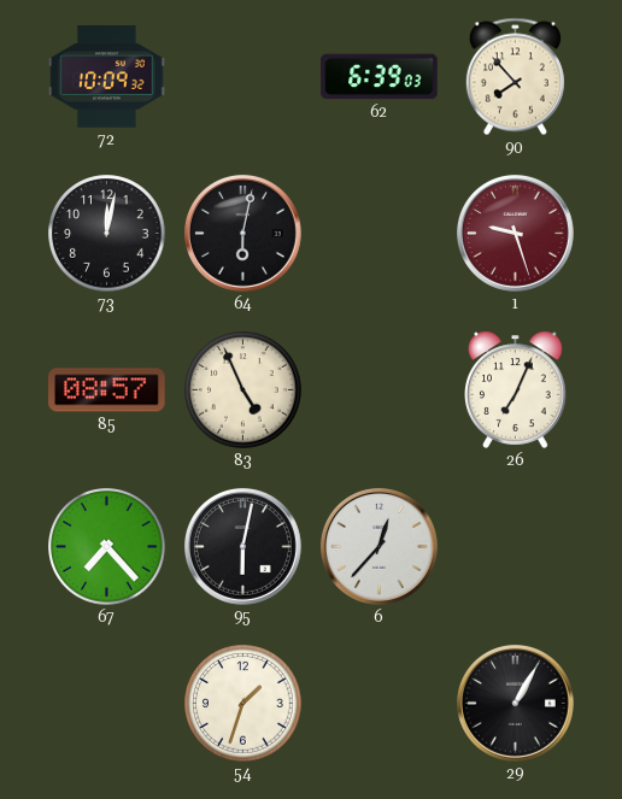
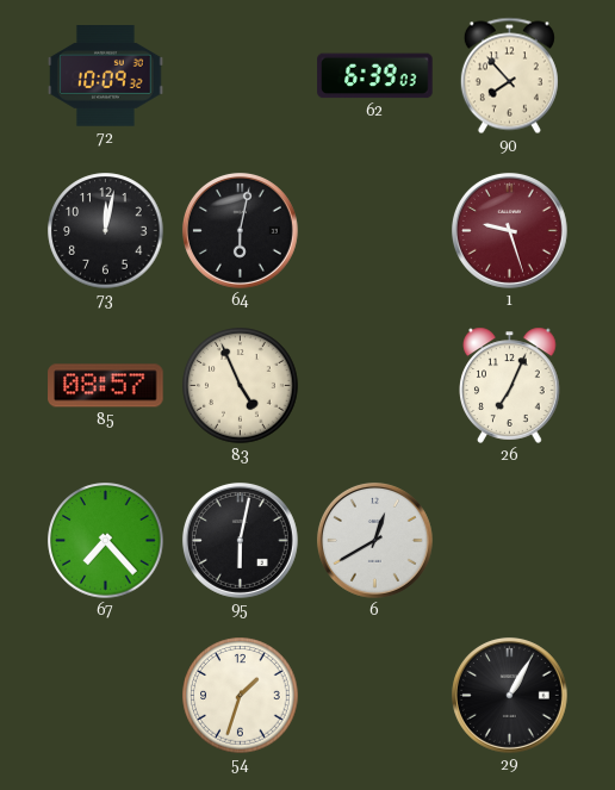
6: 12:37 -> 12:40 (374, 540)
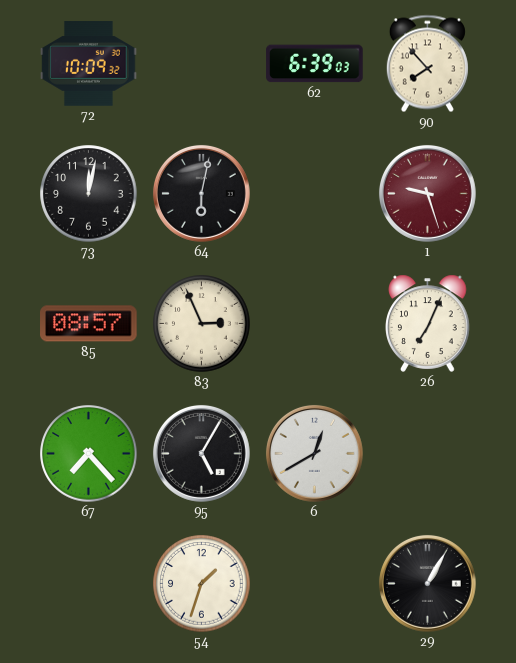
83: 4:56 -> 2:56 (202, 324)
95: 6:02 -> 5:05 (201, 453)
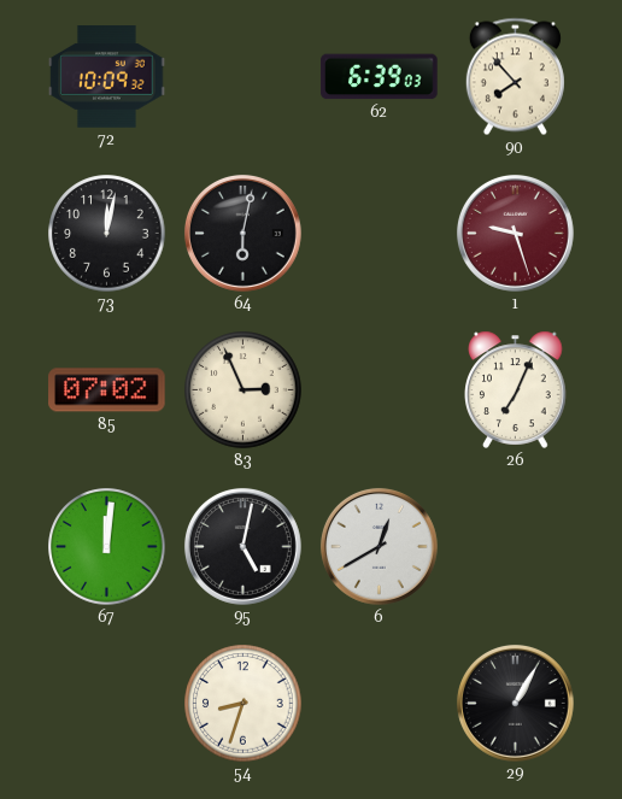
85: 08:57 -> 07:02 (107, 390)
67: 7:23 -> 12:01 (107, 547)
95: 5:05 -> 5:02 (242, 546)
54: 1:33 -> 8:33 (243, 704)
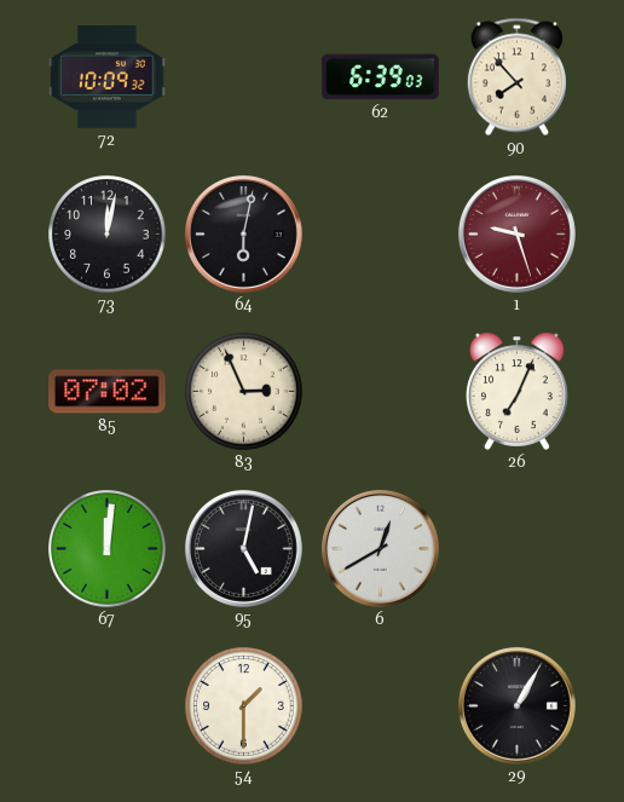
54: 8:33 -> 1:30 (244, 706)
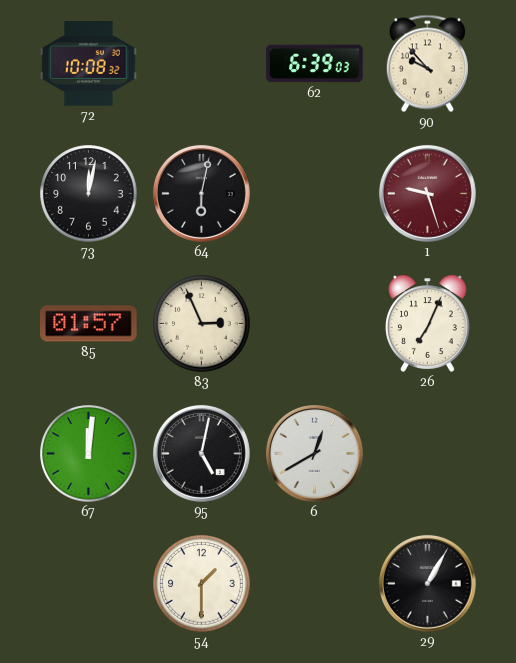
72: 10:09 -> 10:08 (89, 64)
90: 7:53 -> 9:53 (427, 64)
85: 07:02 -> 01:57 (89, 324)
